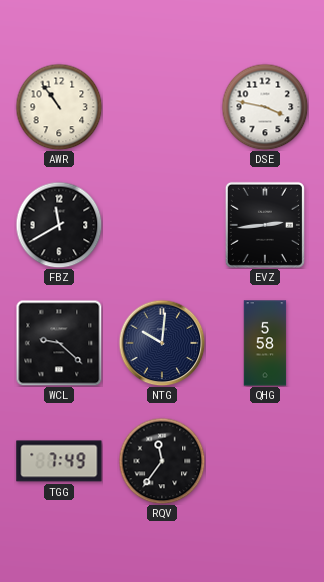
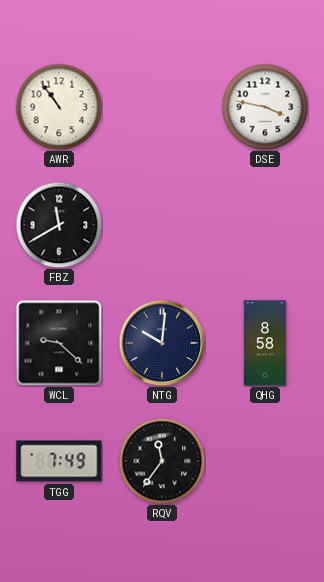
EVZ: 2:44 -> none (265, 225)
QHG: 5:58 -> 8:58 (265, 343)
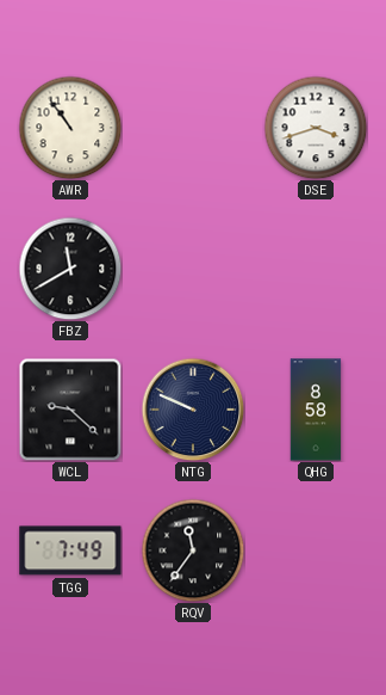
DSE: 3:47 -> 3:42 (316, 128)
NTG: 10:01 -> 9:49 (193, 410)
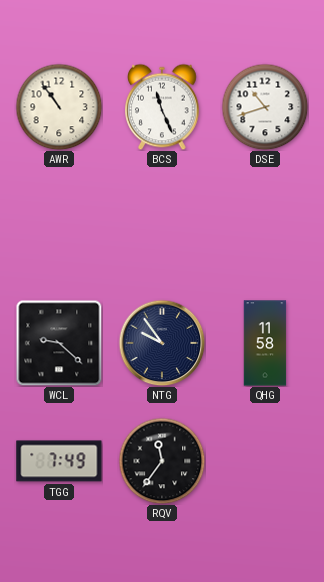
BCS: none -> 11:26 (162, 107)
DSE: 3:42 -> 10:42 (265, 107)
FBZ: 11:40 -> none (70, 269)
NTG: 9:49 -> 9:54 (162, 343)
QHG: 8:58 -> 11:58 (265, 343)
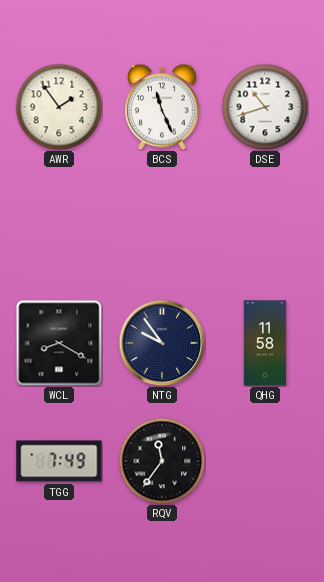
AWR: 10:54 -> 1:54 (59, 107)
WCL: 9:22 -> 8:20 (59, 343)
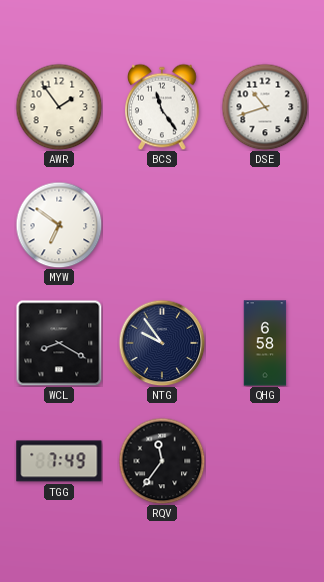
BCS: 11:26 -> 11:24 (162, 107)
MYW: none -> 6:51 (59, 225)
QHG: 11:58 -> 6:58 (265, 343)
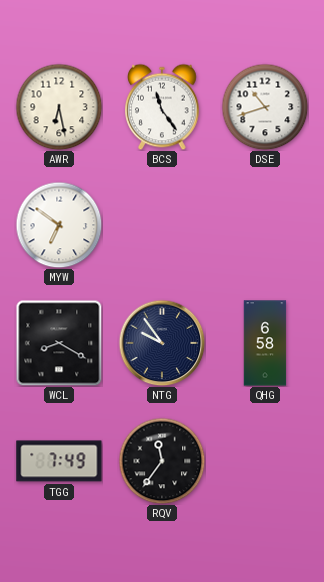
AWR: 1:54 -> 6:28 (59, 107)
